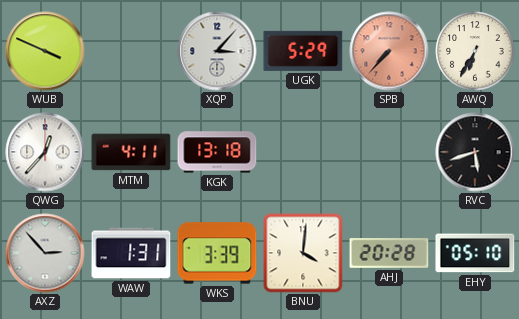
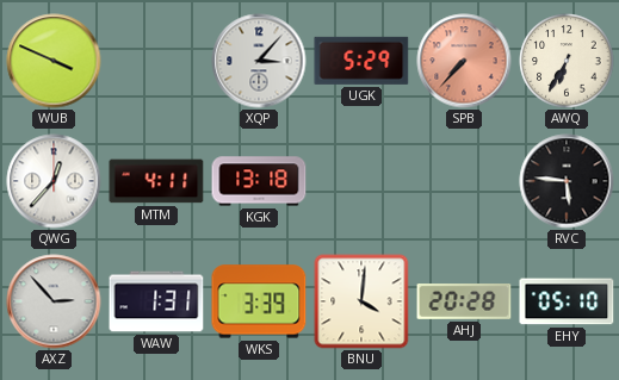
RVC: 5:42 -> 5:46 (567, 181)
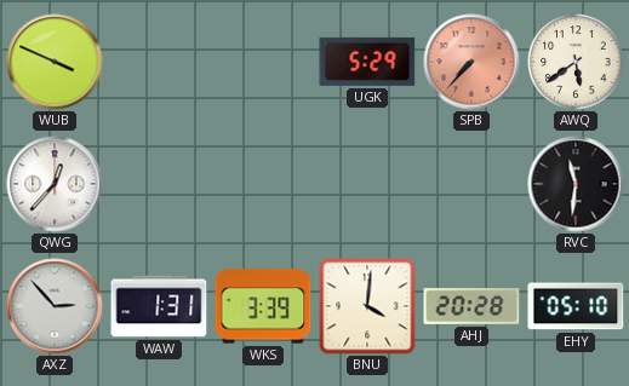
XQP: 3:07 -> none (259, 61)
AWQ: 6:35 -> 5:39 (576, 62)
MTM: 4:11 -> none (156, 181)
KGK: 13:18 -> none (259, 181)
RVC: 5:46 -> 11:31 (576, 184)
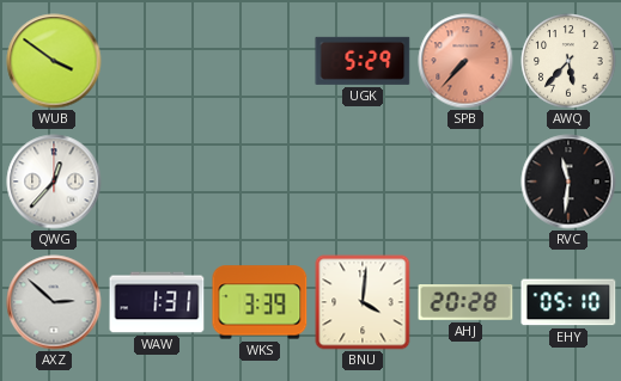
WUB: 3:49 -> 3:51 (54, 61)
AWQ: 5:39 -> 5:37 (568, 61)
AXZ: 2:53 -> 2:52 (54, 302)
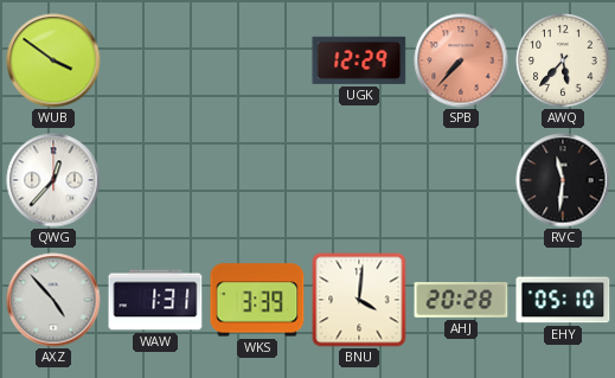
UGK: 5:29 -> 12:29 (359, 60)
AXZ: 2:52 -> 4:53 (53, 300)
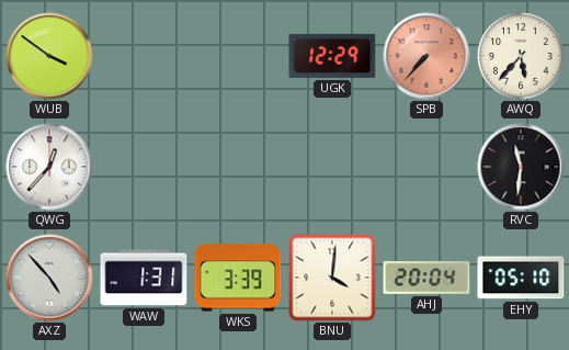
AHJ: 20:28 -> 20:04 (426, 279)
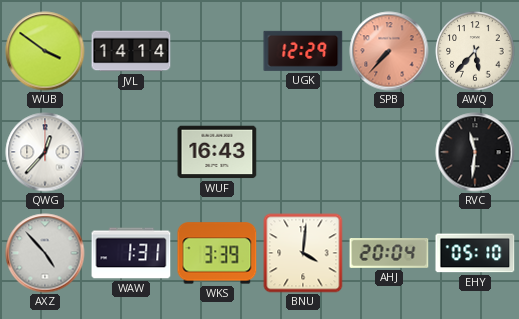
JVL: none -> 14:14 (131, 51)
WUF: none -> 16:43 (217, 152)
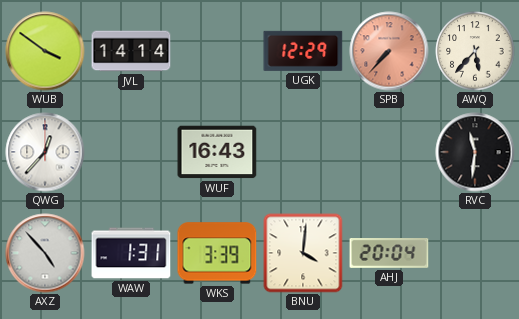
EHY: 05:10 -> none (475, 253)
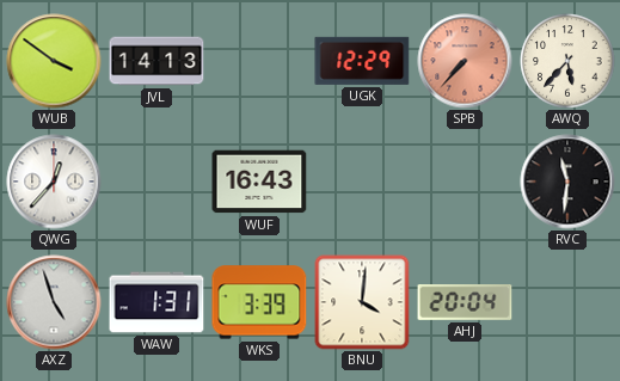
JVL: 14:14 -> 14:13 (156, 61)
AXZ: 4:53 -> 4:57 (54, 302)
